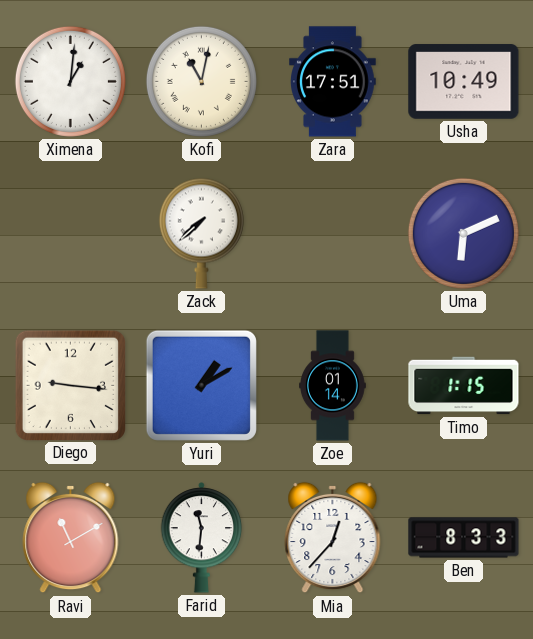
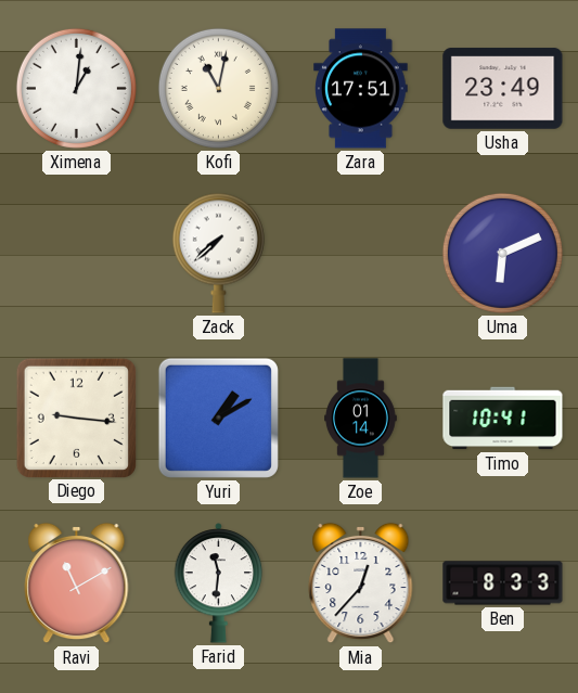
Usha: 10:49 -> 23:49 (503, 89)
Timo: 1:15 -> 10:41 (503, 419)
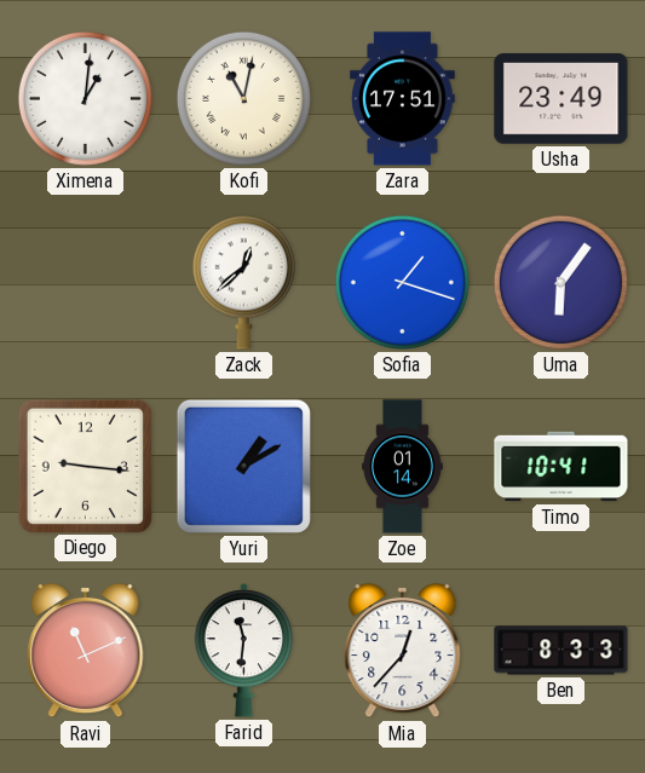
Zack: 7:38 -> 12:38 (243, 282)
Sofia: none -> 1:18 (402, 282)
Uma: 6:11 -> 6:06 (560, 282)
Ravi: 11:10 -> 11:11 (86, 651)
